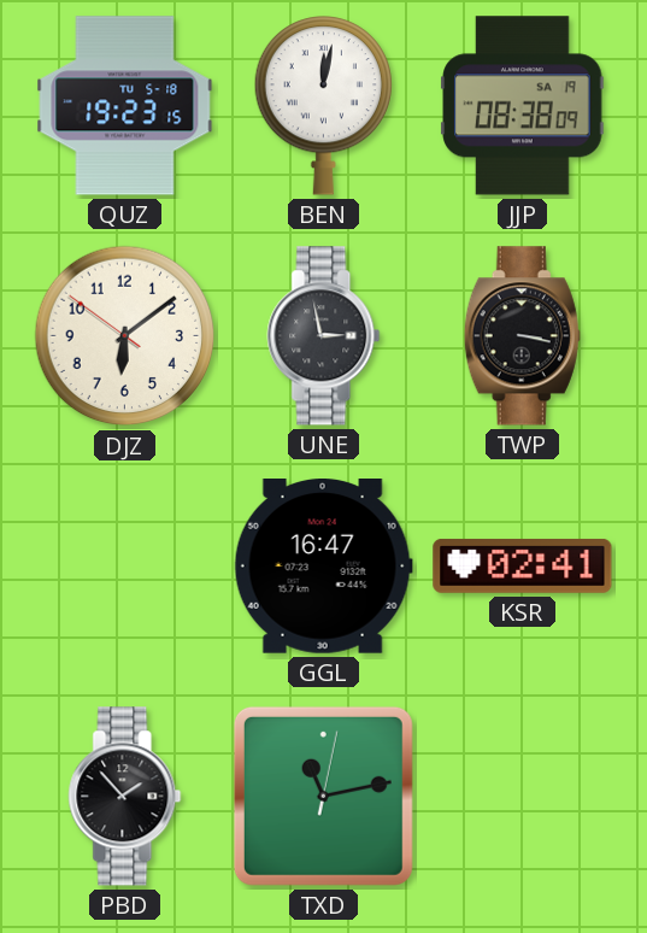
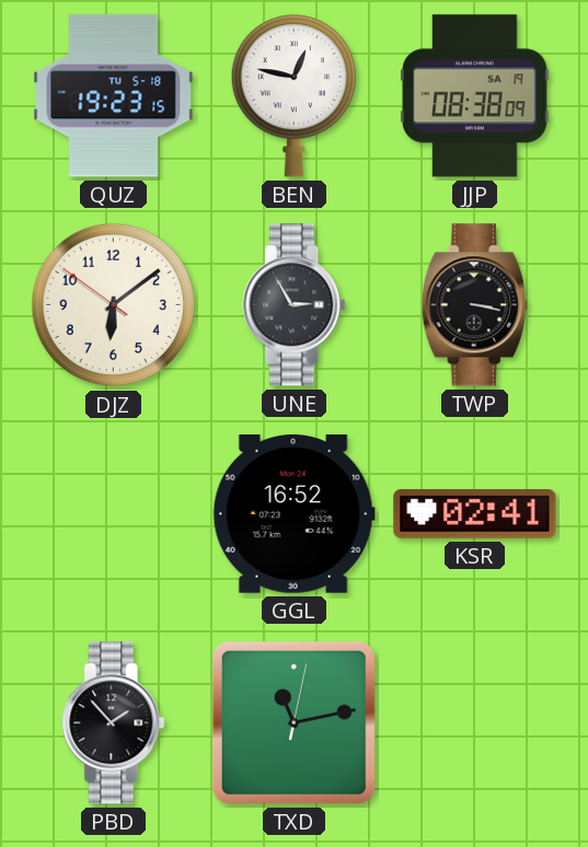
BEN: 12:02 -> 12:47 (293, 96)
UNE: 2:58 -> 2:55 (295, 305)
GGL: 16:47 -> 16:52 (293, 514)
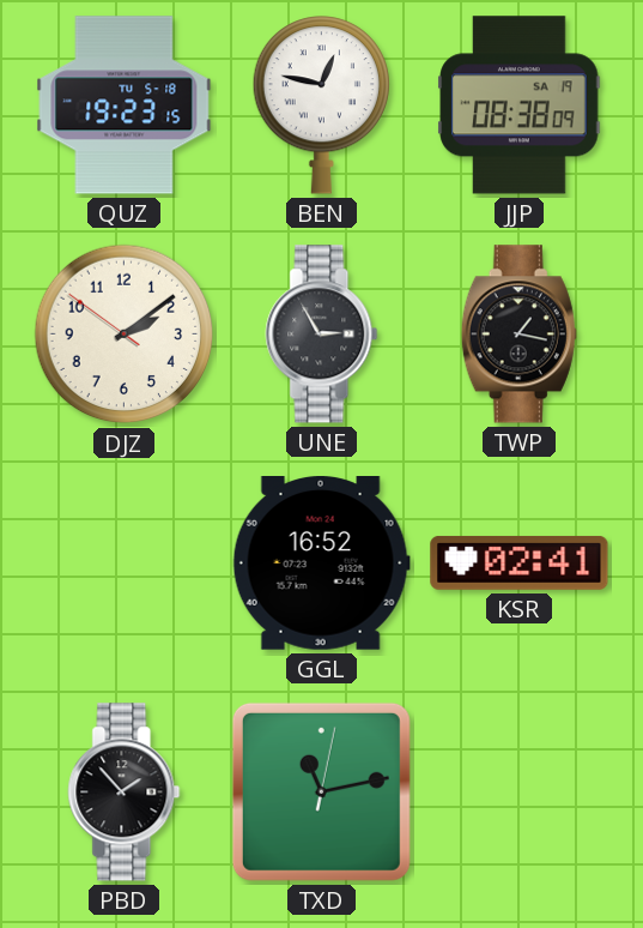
DJZ: 6:08 -> 2:08 (125, 335)
TWP: 3:17 -> 1:17 (518, 335)
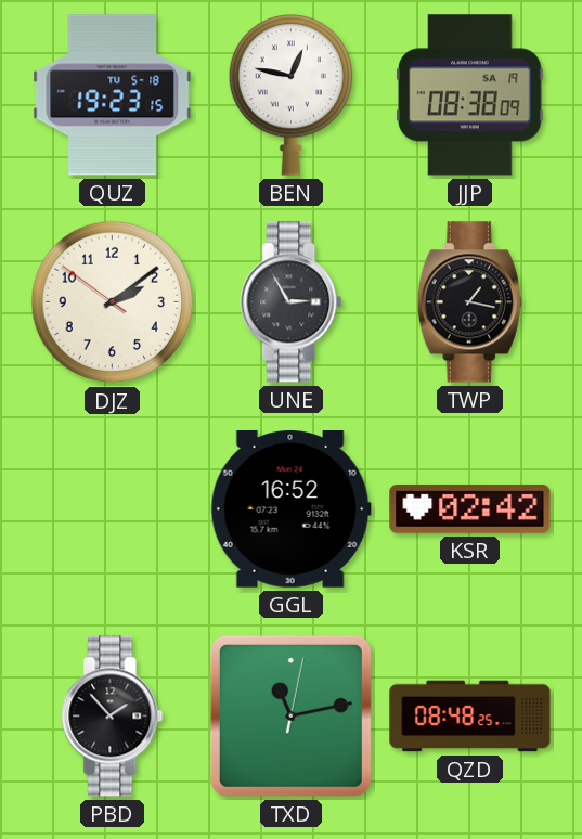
KSR: 02:41 -> 02:42 (470, 508)
QZD: none -> 08:48 (470, 717)
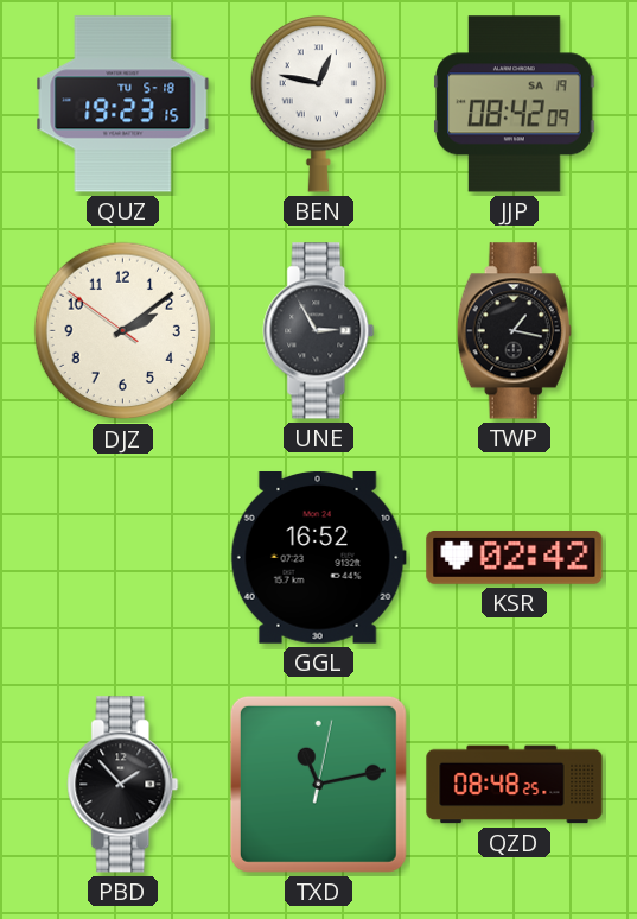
JJP: 08:38 -> 08:42 (515, 104)
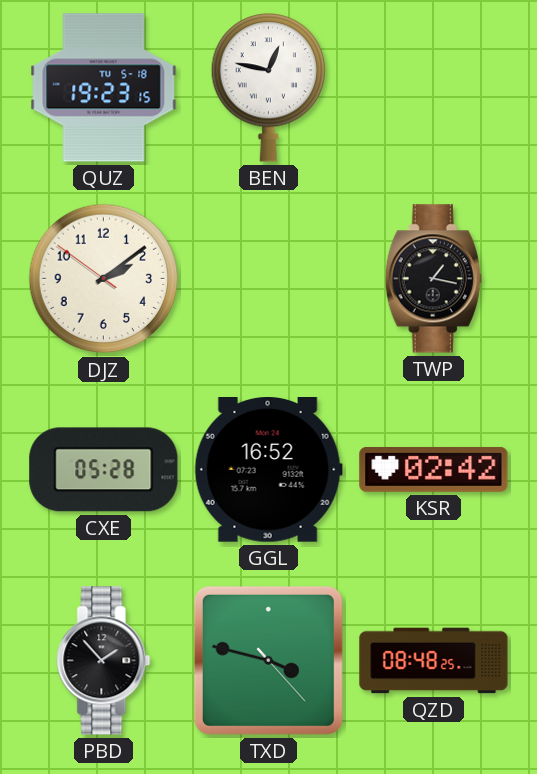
JJP: 08:42 -> none (515, 104)
UNE: 2:55 -> none (319, 331)
CXE: none -> 05:28 (104, 470)
TXD: 11:13 -> 3:47 (268, 660)
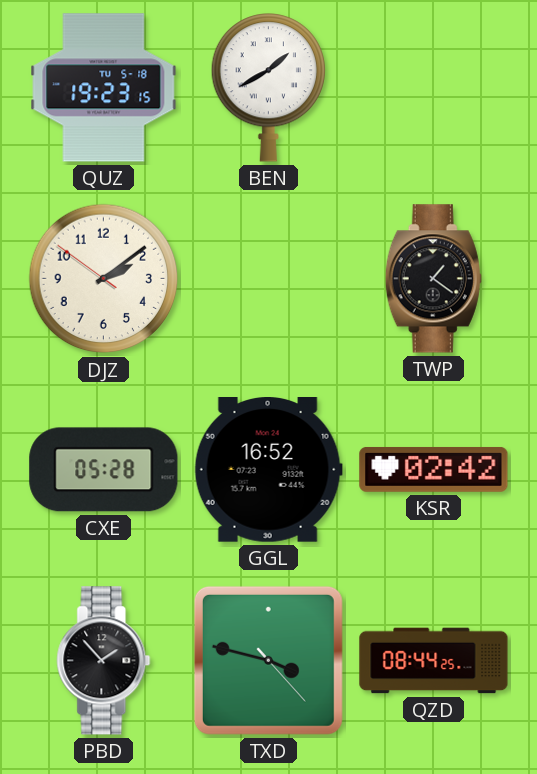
BEN: 12:47 -> 1:40 (268, 88)
TWP: 1:17 -> 1:21 (433, 279)
QZD: 08:48 -> 08:44 (434, 661)
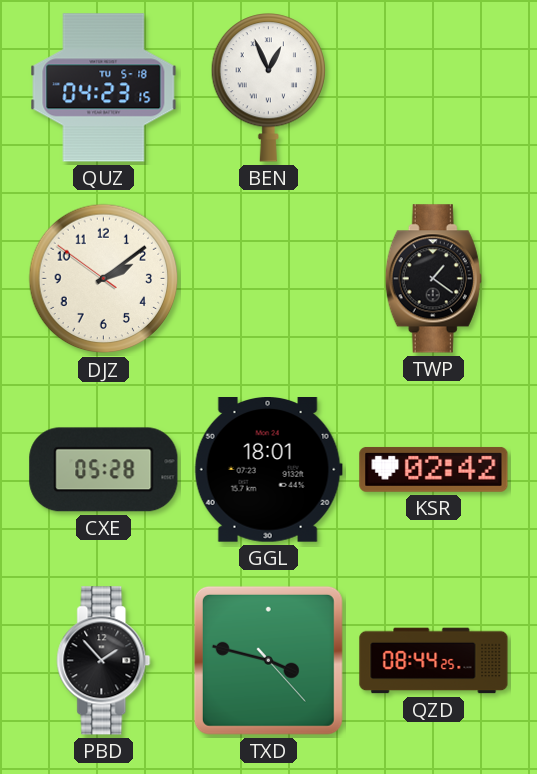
QUZ: 19:23 -> 04:23 (104, 88)
BEN: 1:40 -> 12:56 (268, 88)
GGL: 16:52 -> 18:01 (268, 470)
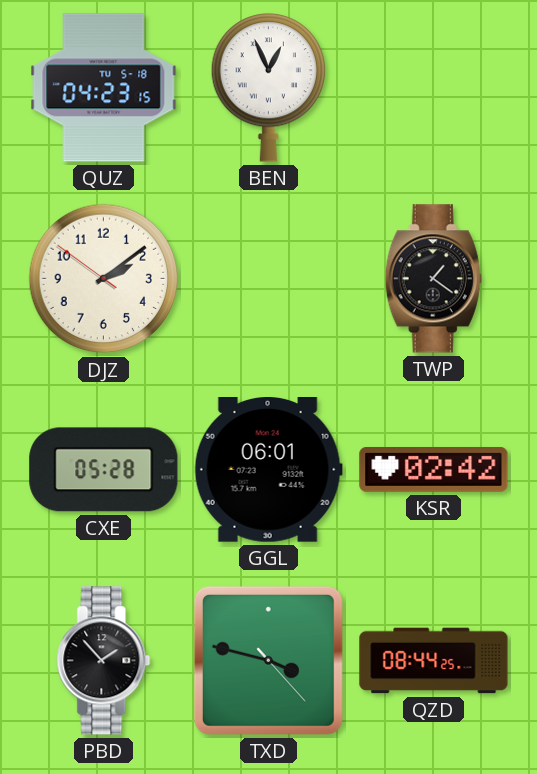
GGL: 18:01 -> 06:01 (268, 470)
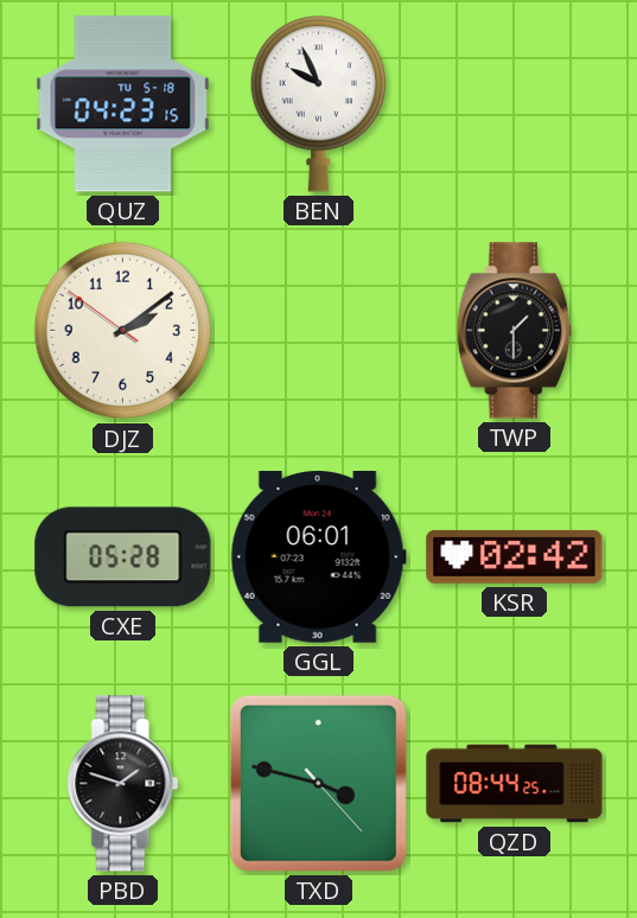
BEN: 12:56 -> 9:56 (318, 104)
TWP: 1:21 -> 1:30 (514, 331)
PBD: 1:53 -> 1:48 (123, 784)
